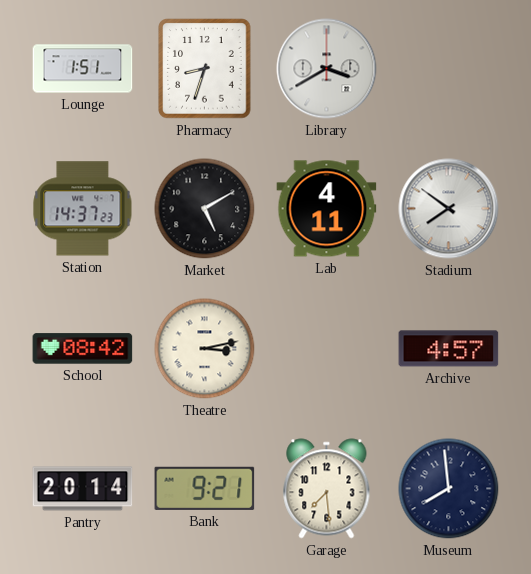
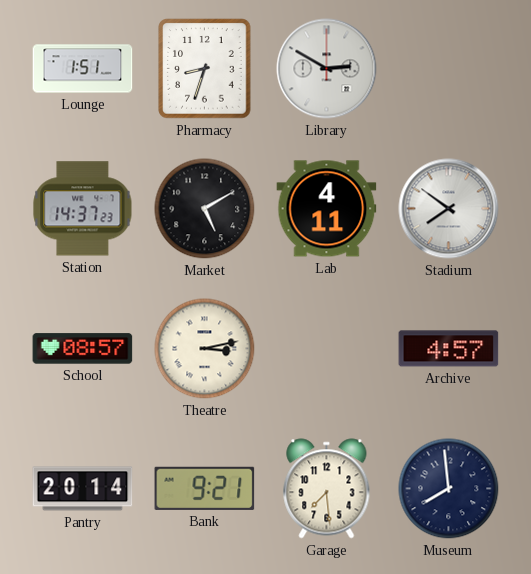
Library: 3:40 -> 2:50 (327, 69)
School: 08:42 -> 08:57 (83, 349)
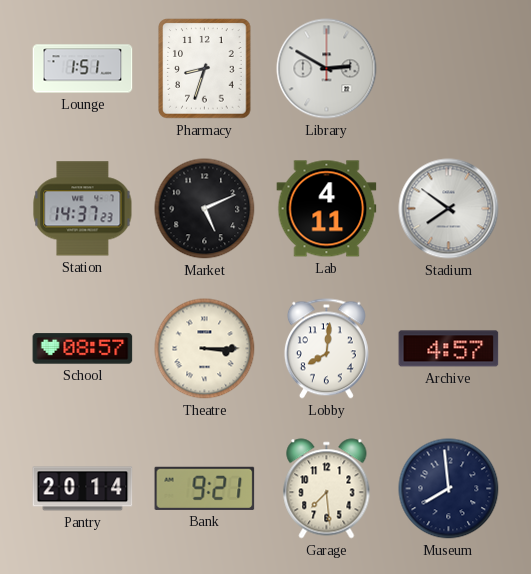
Market: 5:10 -> 5:11 (205, 209)
Theatre: 3:13 -> 3:15 (205, 349)
Lobby: none -> 8:01 (326, 349)
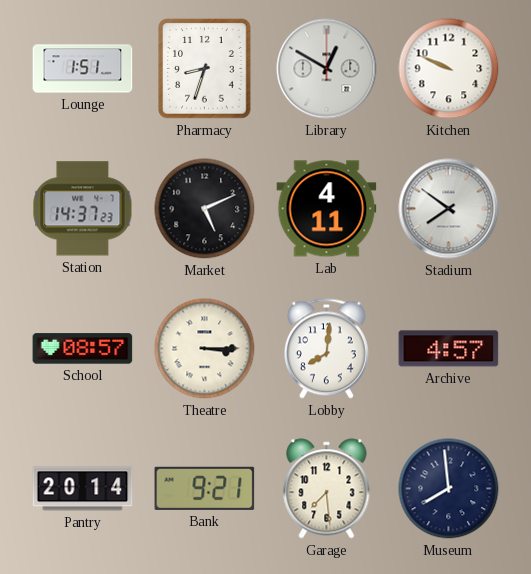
Library: 2:50 -> 12:50 (327, 69)
Kitchen: none -> 9:49 (449, 69)
